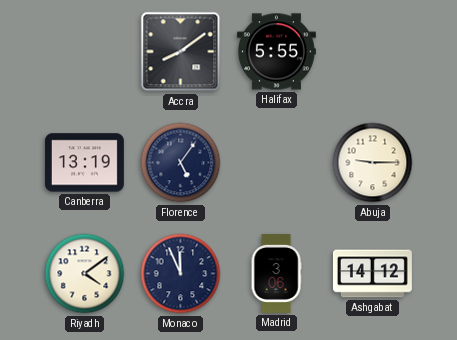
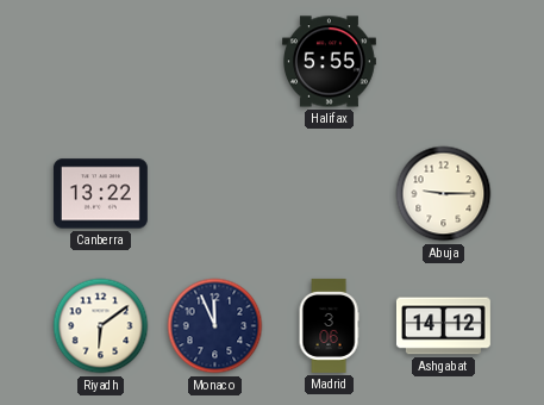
Accra: 8:09 -> none (181, 52)
Canberra: 13:19 -> 13:22 (100, 194)
Florence: 5:06 -> none (181, 163)
Riyadh: 4:09 -> 6:09 (101, 326)
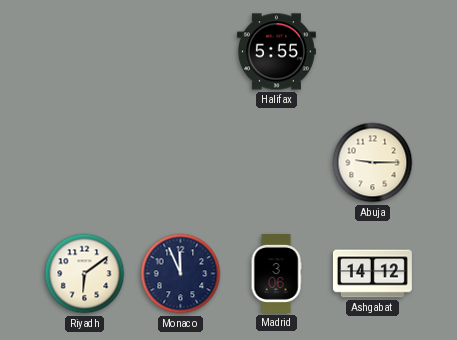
Canberra: 13:22 -> none (100, 194)
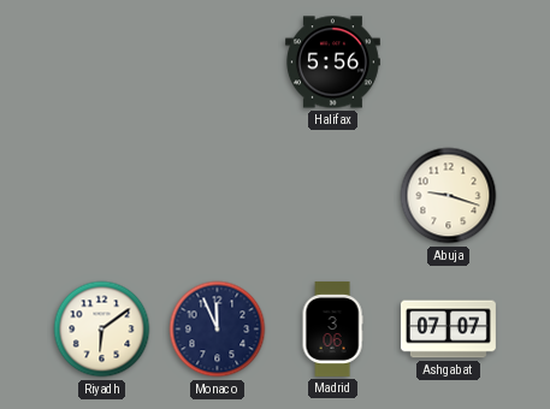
Halifax: 5:55 -> 5:56 (332, 63)
Abuja: 9:15 -> 9:18 (449, 196)
Ashgabat: 14:12 -> 07:07 (448, 330)
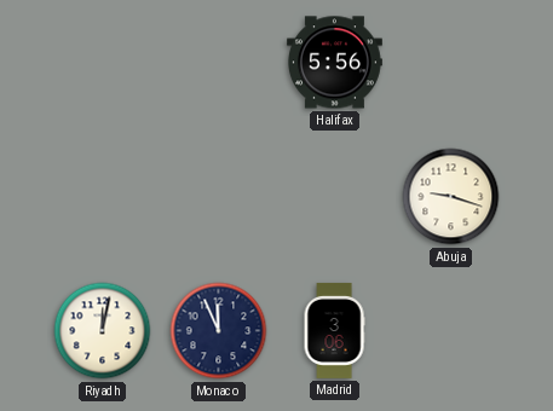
Riyadh: 6:09 -> 12:02 (103, 331)
Ashgabat: 07:07 -> none (448, 330)
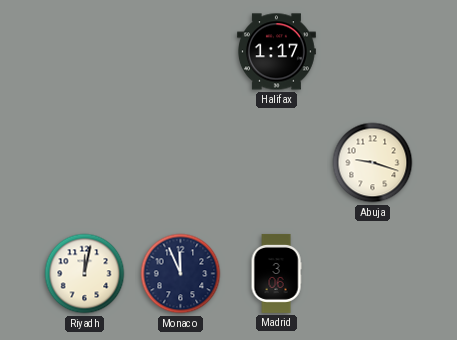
Halifax: 5:56 -> 1:17 (276, 52)
